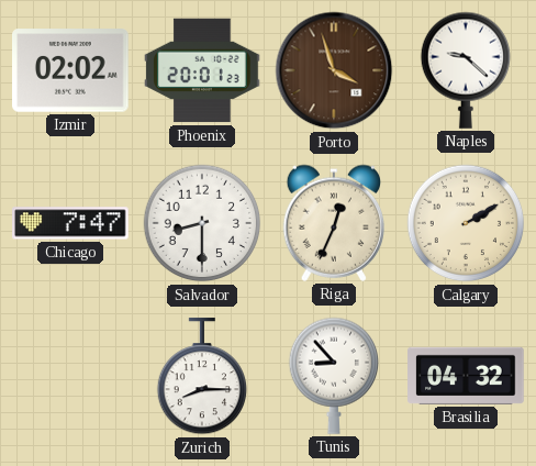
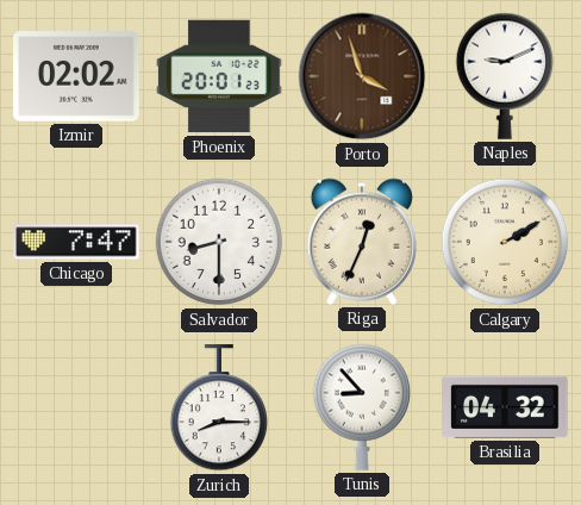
Naples: 9:22 -> 9:11 (504, 76)
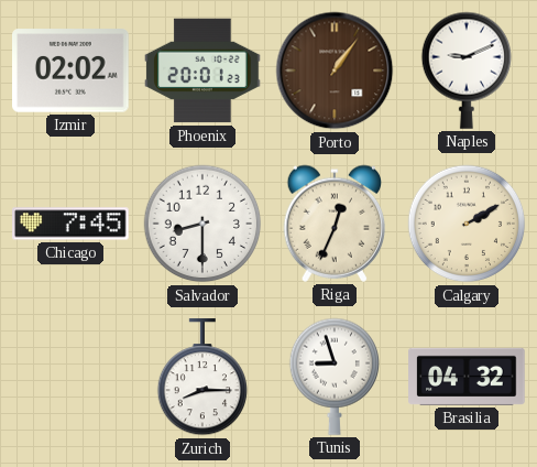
Porto: 3:57 -> 1:06 (335, 70)
Chicago: 7:47 -> 7:45 (70, 224)
Tunis: 8:53 -> 8:57 (333, 377)
